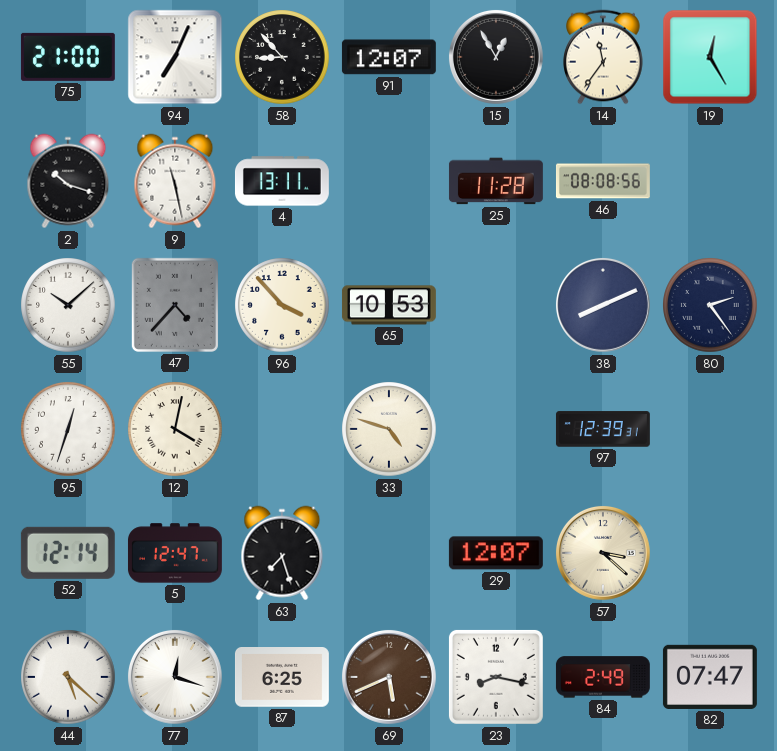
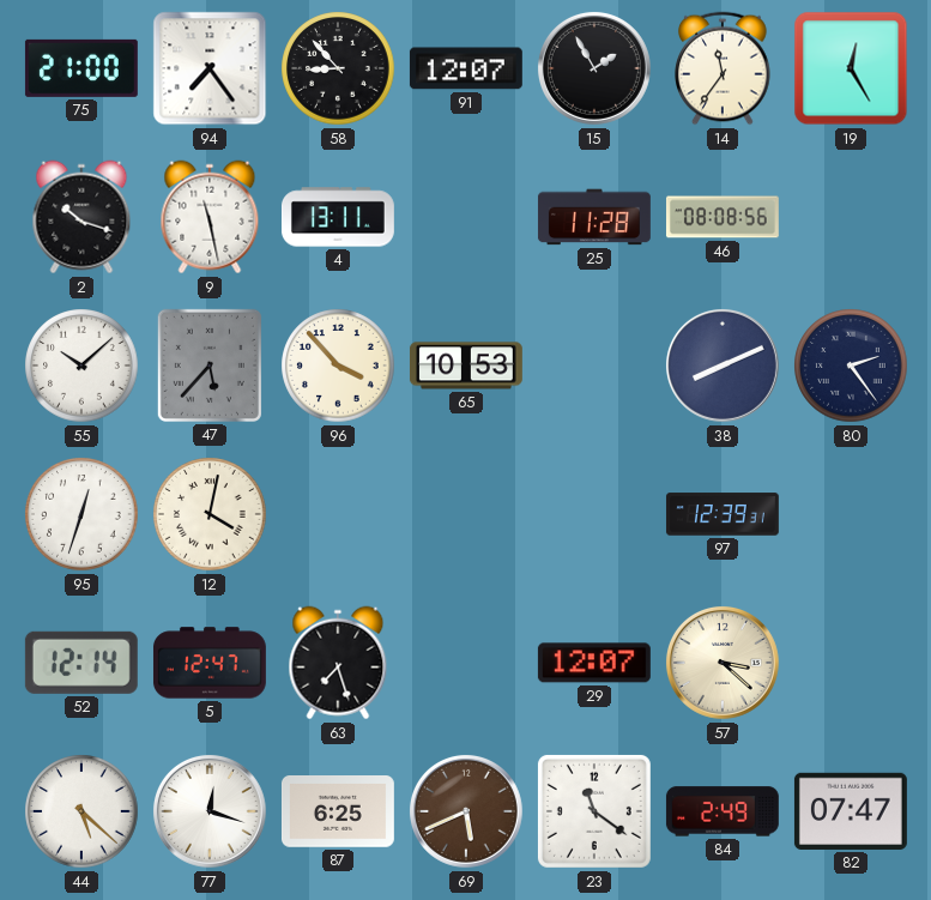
94: 7:04 -> 7:24 (210, 68)
15: 12:55 -> 1:55 (594, 68)
47: 4:37 -> 5:37 (210, 366)
33: 4:48 -> none (389, 429)
23: 8:17 -> 11:21 (594, 811)
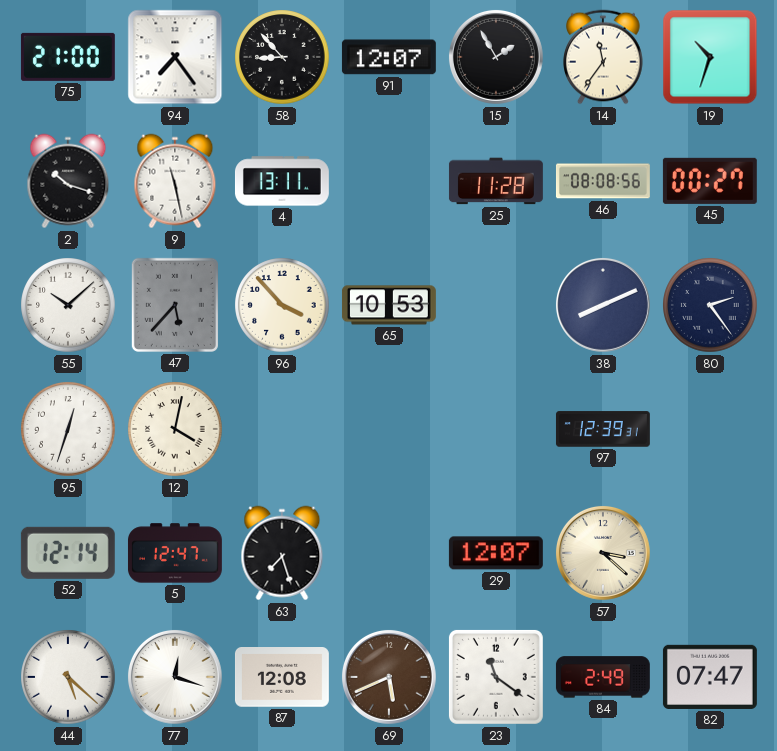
19: 12:25 -> 10:33 (710, 57)
45: none -> 00:27 (710, 181)
87: 6:25 -> 12:08 (282, 678)
